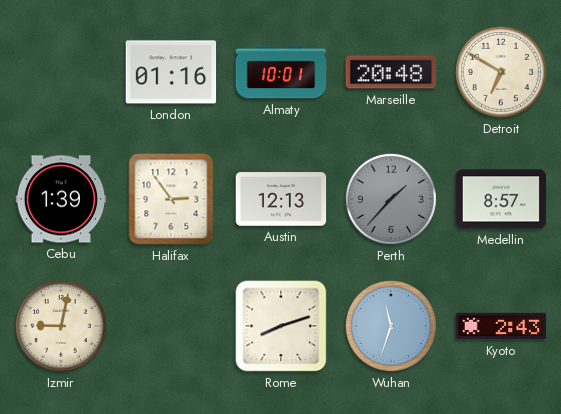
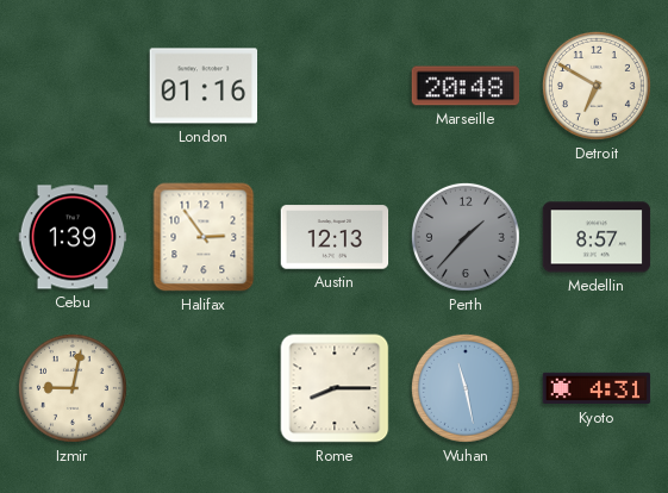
Almaty: 10:01 -> none (281, 72)
Rome: 8:12 -> 8:15 (335, 388)
Wuhan: 11:33 -> 11:28 (466, 388)
Kyoto: 2:43 -> 4:31 (597, 388)
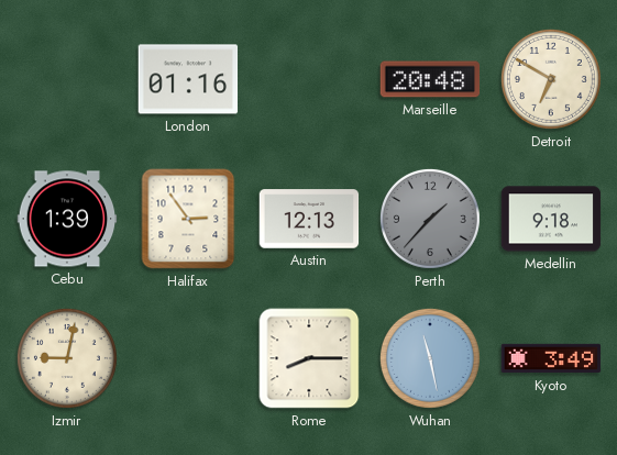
Medellin: 8:57 -> 9:18 (551, 219)
Kyoto: 4:31 -> 3:49 (551, 358)
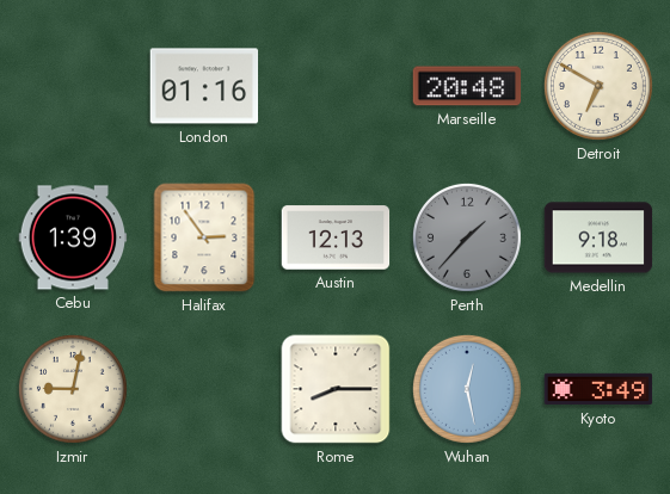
Wuhan: 11:28 -> 12:28 (467, 389)
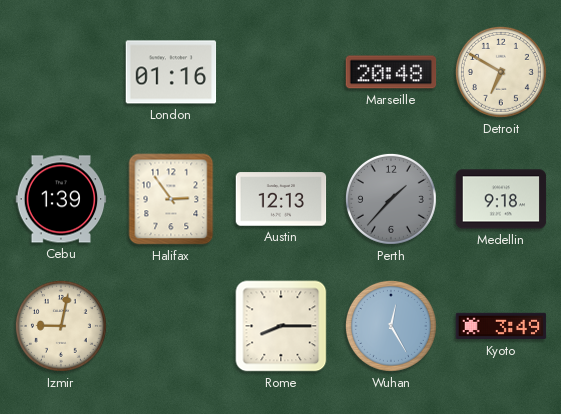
Wuhan: 12:28 -> 12:25 (391, 326)
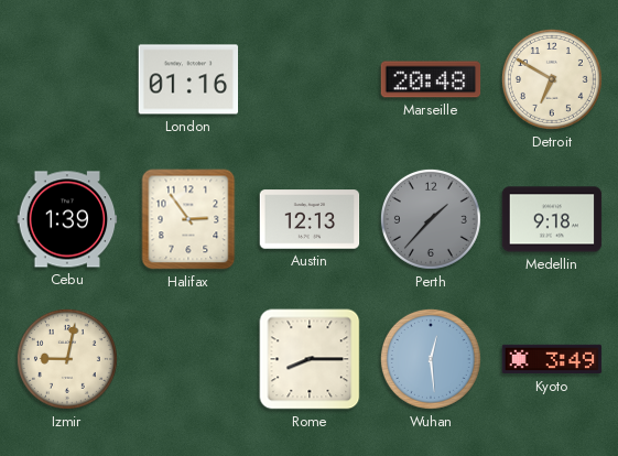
Wuhan: 12:25 -> 12:29 (431, 359)
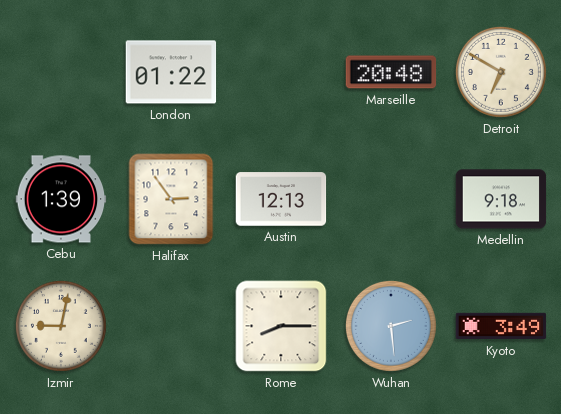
London: 01:16 -> 01:22 (171, 72)
Perth: 1:37 -> none (431, 219)
Wuhan: 12:29 -> 2:29 (391, 326)
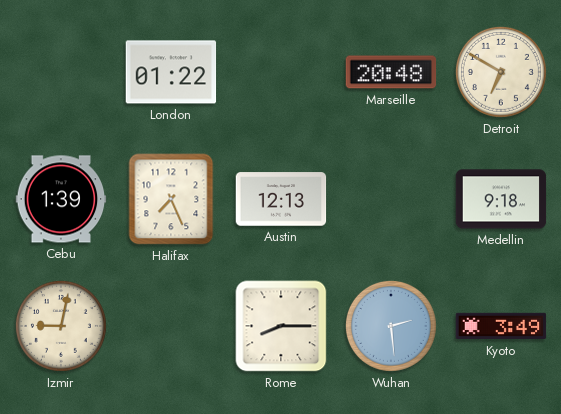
Halifax: 2:54 -> 7:26 (171, 199)
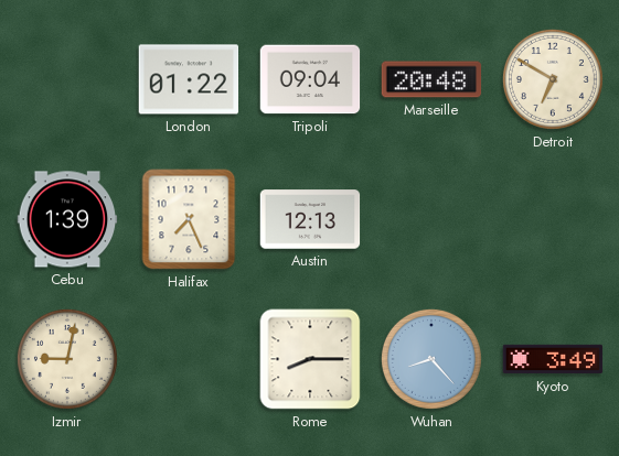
Tripoli: none -> 09:04 (310, 79)
Medellin: 9:18 -> none (501, 199)
Wuhan: 2:29 -> 8:23 (431, 359)
